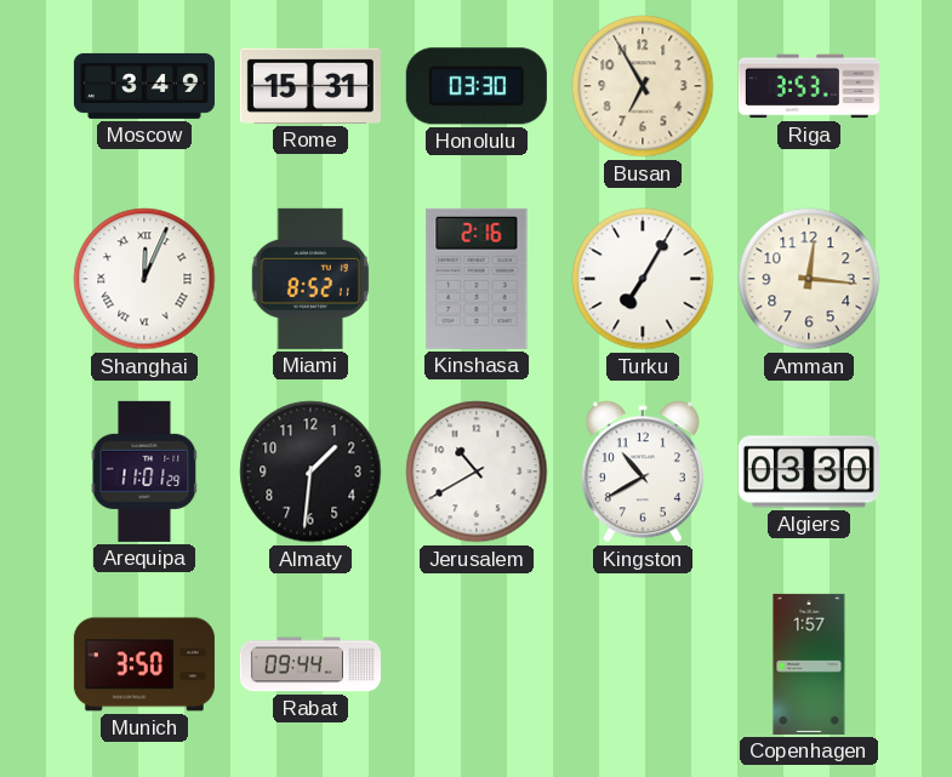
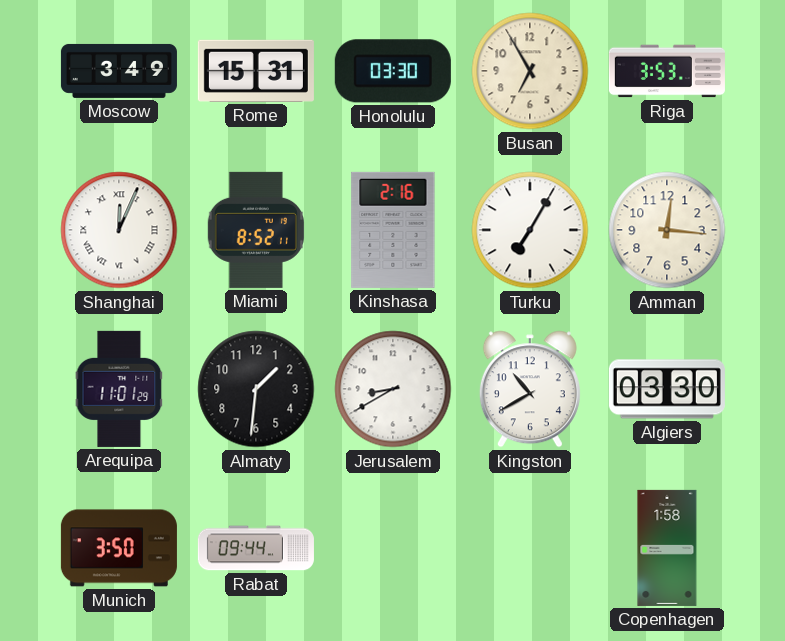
Jerusalem: 10:40 -> 8:40 (393, 389)
Copenhagen: 1:57 -> 1:58 (667, 548)
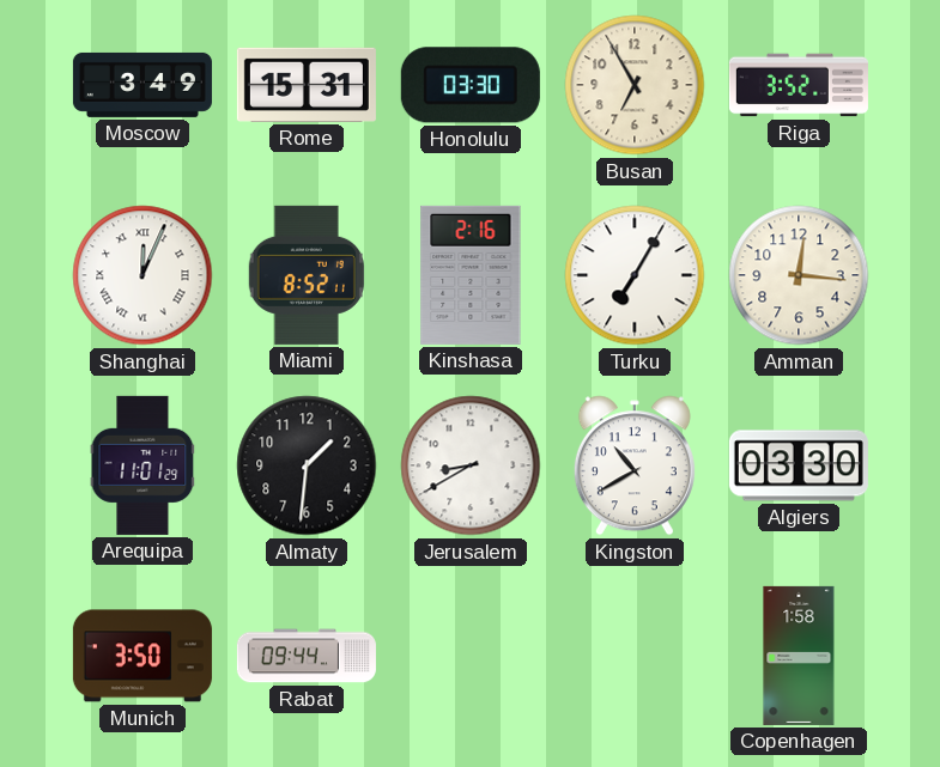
Riga: 3:53 -> 3:52 (799, 85)
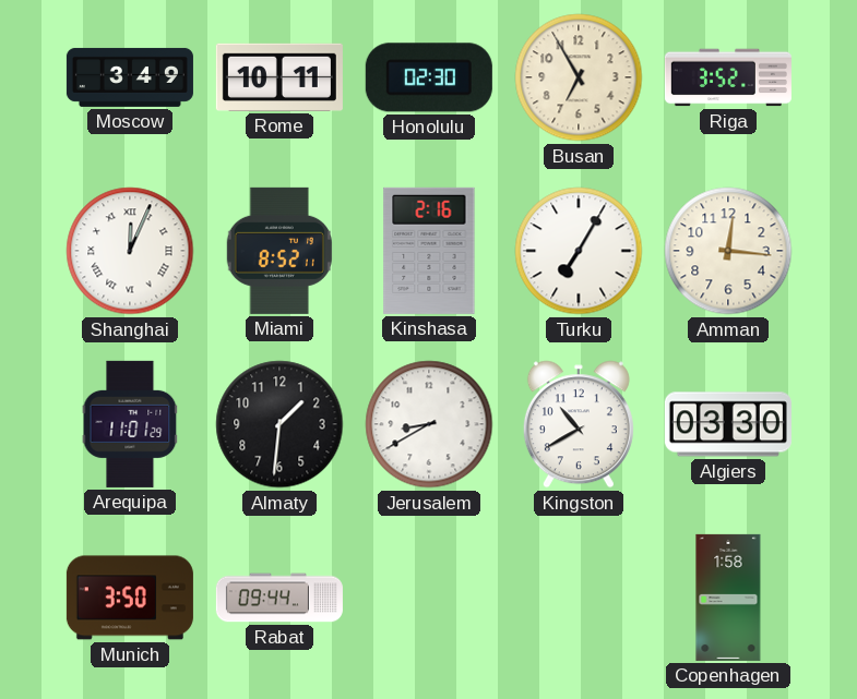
Rome: 15:31 -> 10:11 (279, 77)
Honolulu: 03:30 -> 02:30 (429, 77)
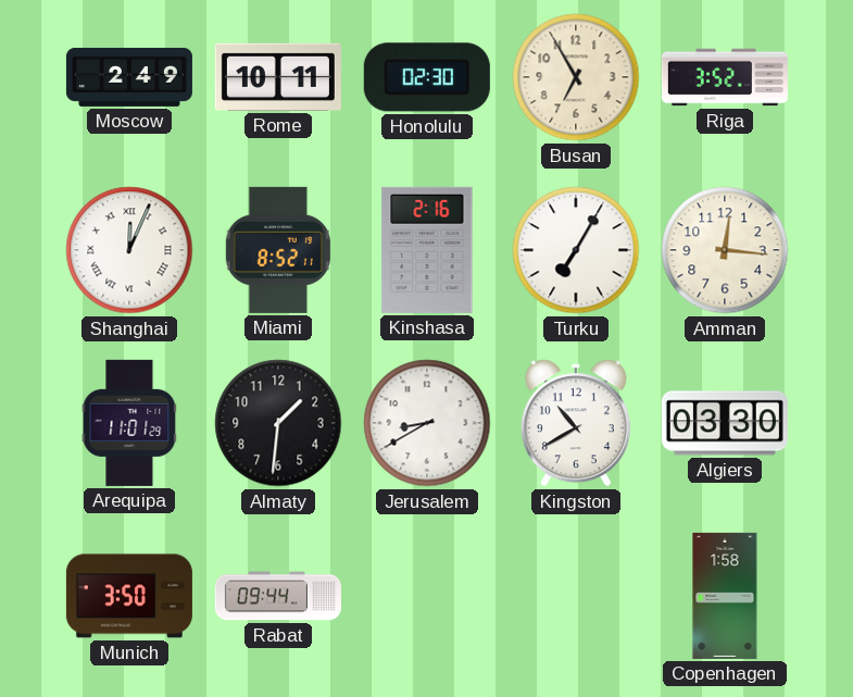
Moscow: 3:49 -> 2:49 (129, 77)
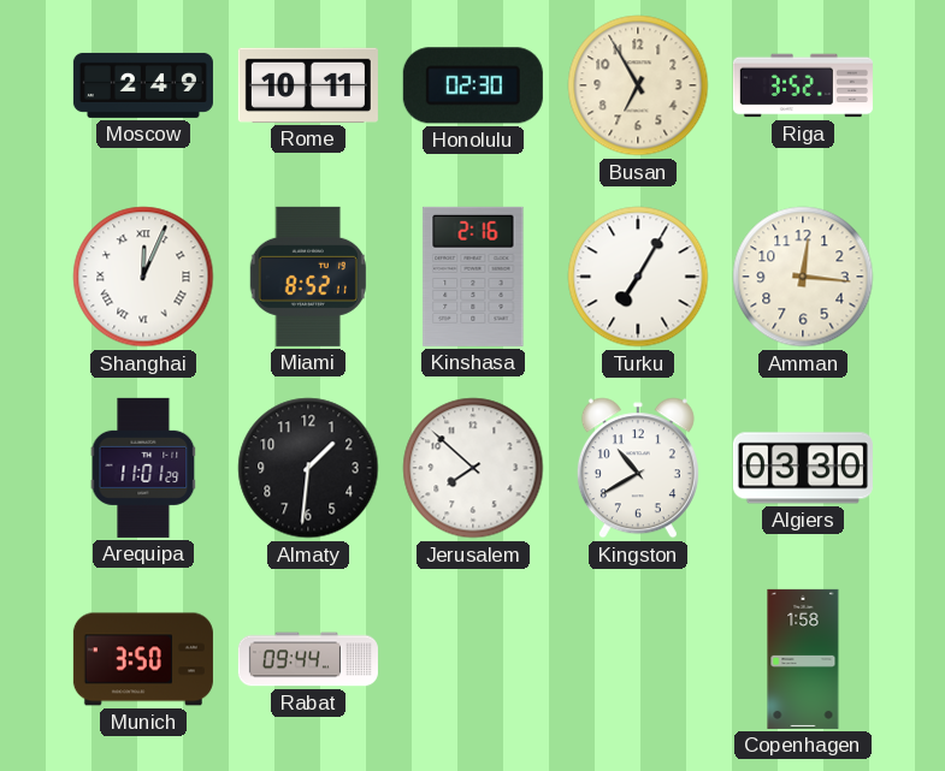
Jerusalem: 8:40 -> 7:52 (473, 468)
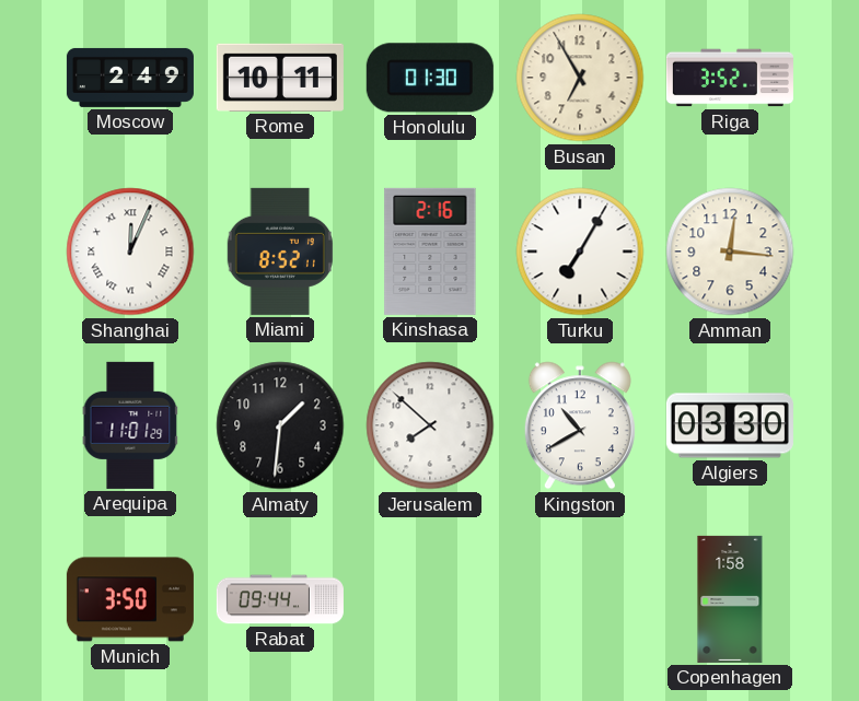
Honolulu: 02:30 -> 01:30 (430, 78)
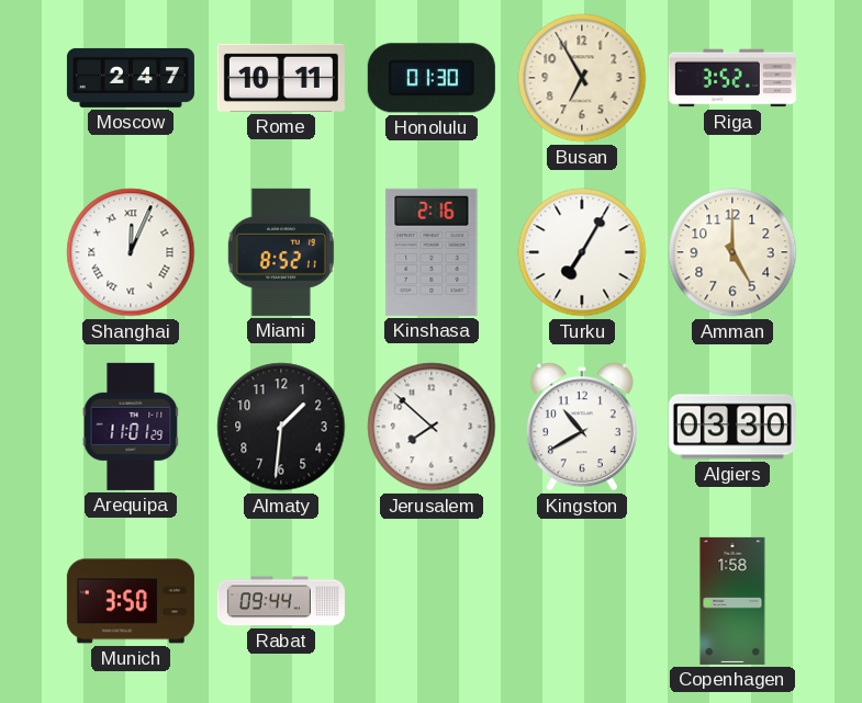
Moscow: 2:49 -> 2:47 (131, 78)
Amman: 12:16 -> 5:00 (732, 252)
